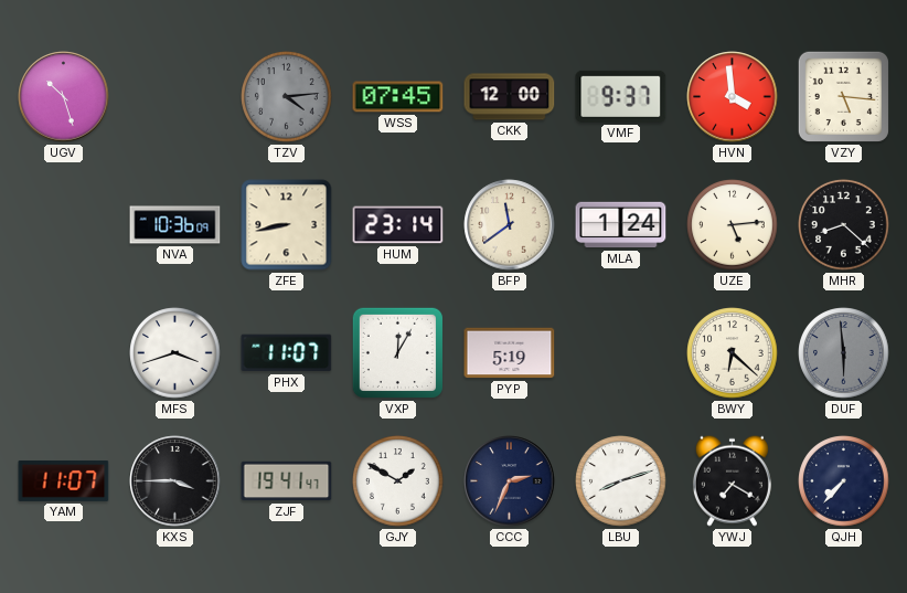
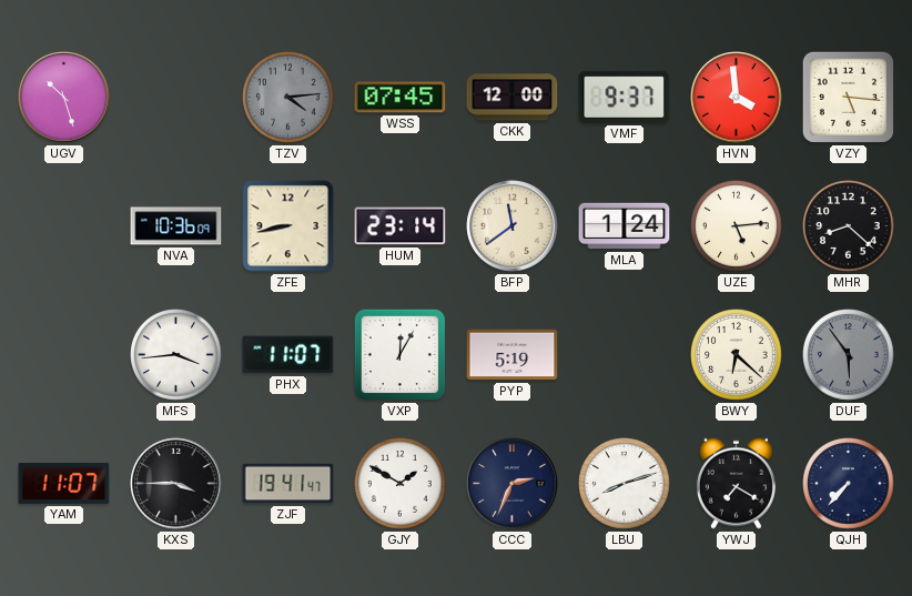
MFS: 3:42 -> 3:44 (176, 355)
DUF: 5:59 -> 5:54 (849, 355)
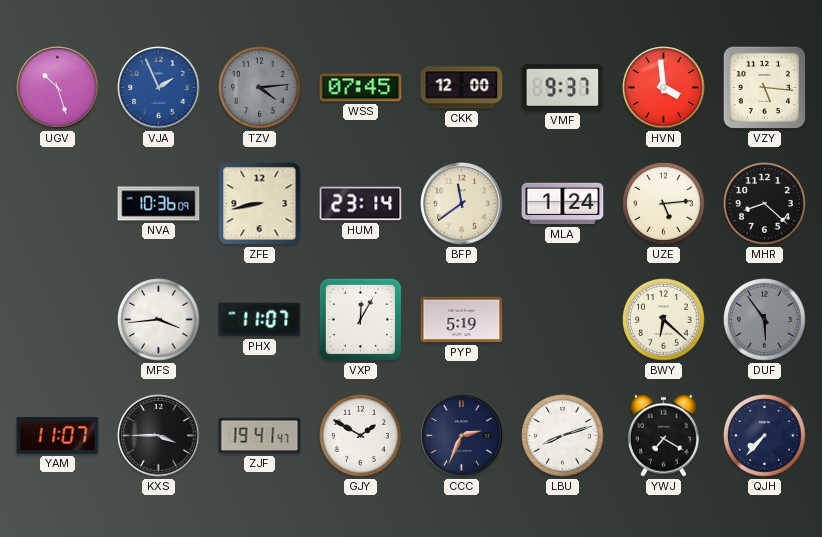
VJA: none -> 1:56 (159, 88)
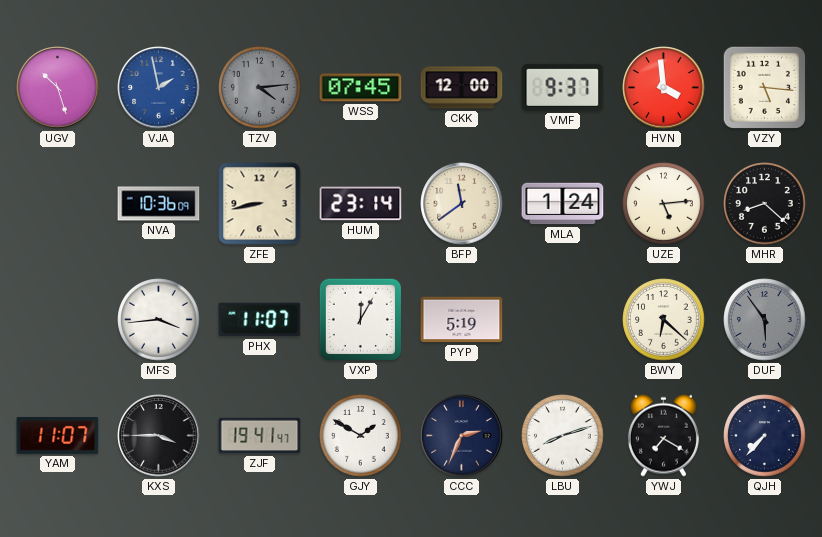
VJA: 1:56 -> 1:58 (159, 88)
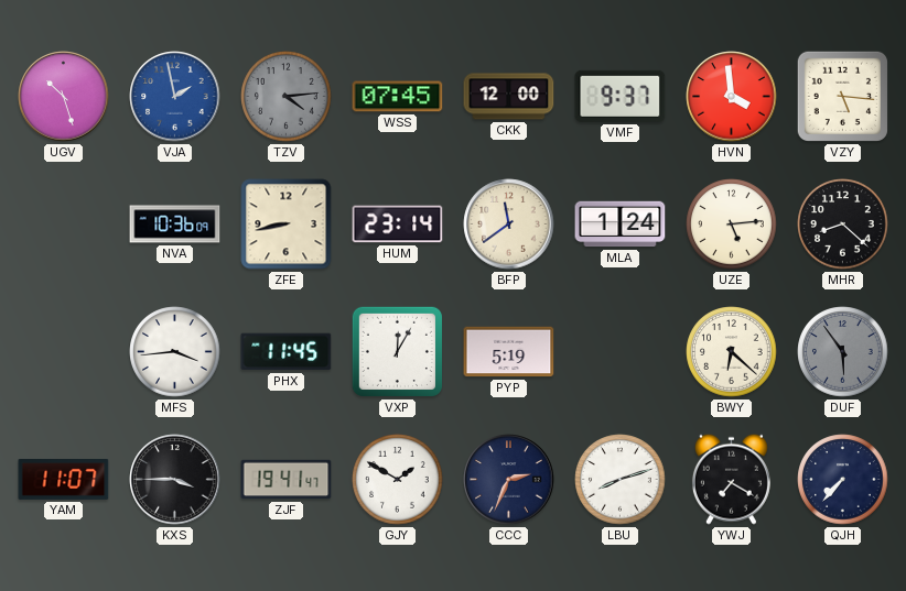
PHX: 11:07 -> 11:45 (287, 352)
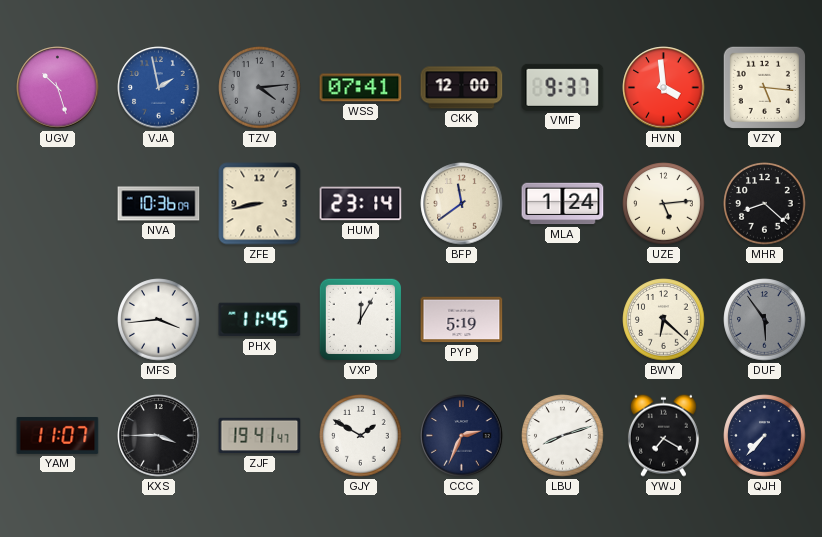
WSS: 07:45 -> 07:41 (361, 88)
